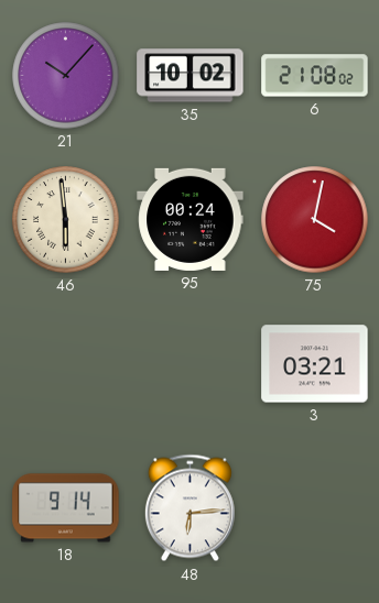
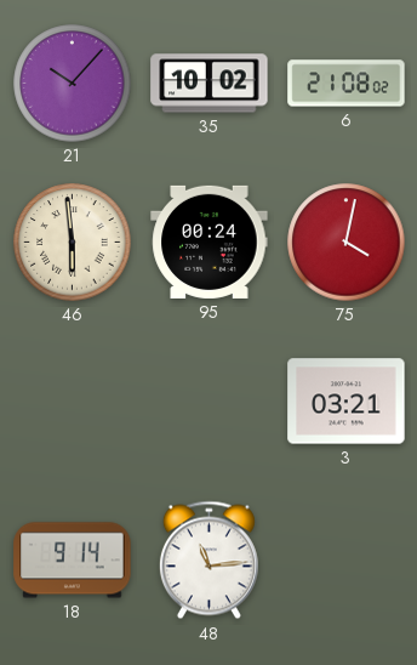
48: 6:14 -> 11:14 (208, 561)
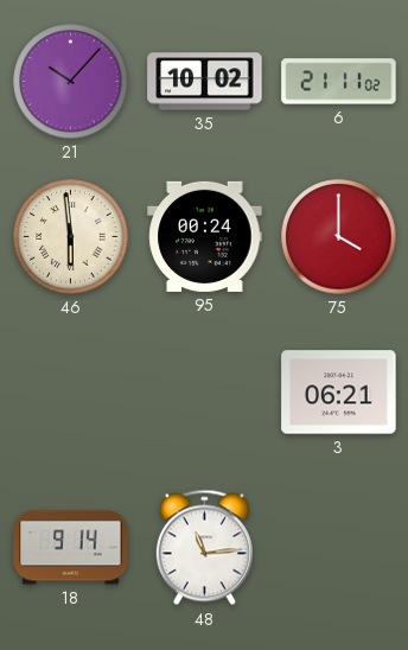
6: 21:08 -> 21:11 (339, 82)
75: 4:02 -> 4:00 (339, 237)
3: 03:21 -> 06:21 (339, 393)
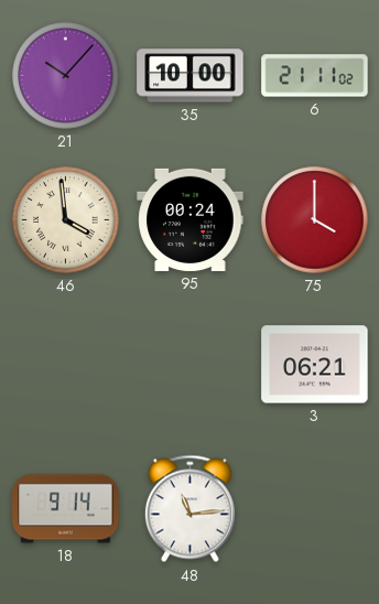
35: 10:02 -> 10:00 (191, 76)
46: 5:59 -> 3:59 (66, 220)
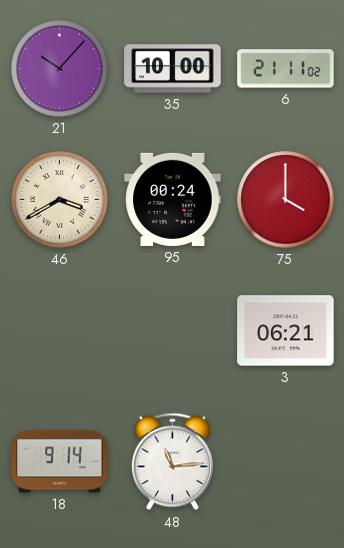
46: 3:59 -> 3:40 (60, 200)
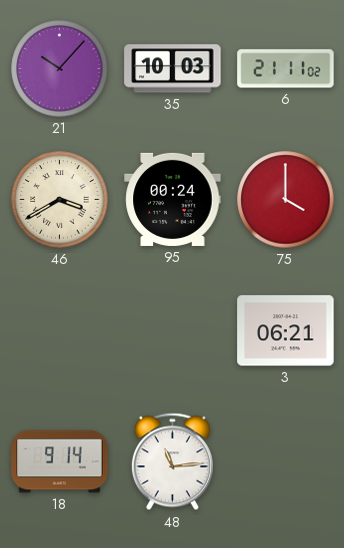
35: 10:00 -> 10:03 (173, 69)
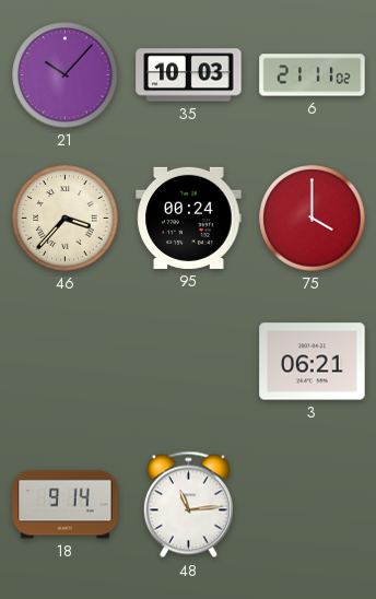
46: 3:40 -> 3:37 (66, 219)
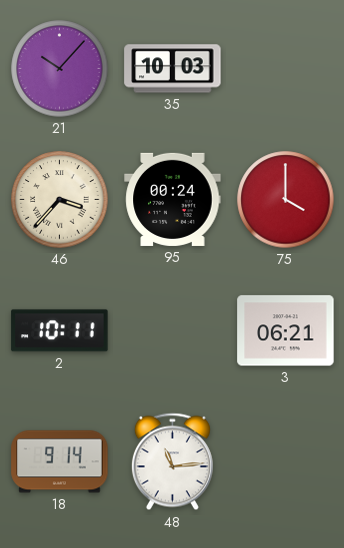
6: 21:11 -> none (313, 75)
2: none -> 10:11 (60, 331)
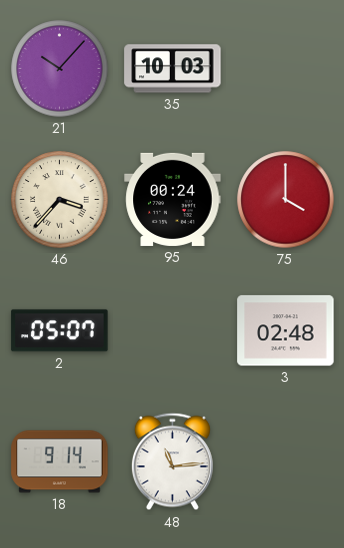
2: 10:11 -> 05:07 (60, 331)
3: 06:21 -> 02:48 (286, 331)
